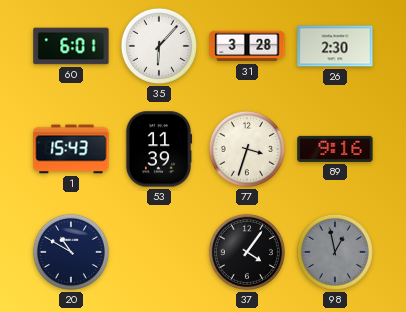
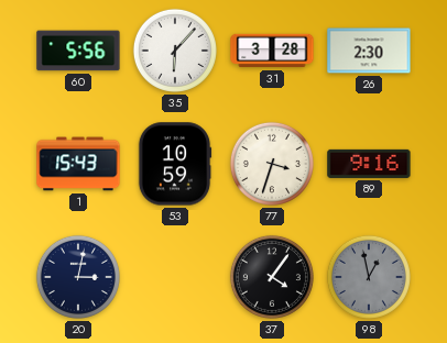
60: 6:01 -> 5:56 (78, 51)
53: 11:39 -> 10:59 (175, 164)
20: 10:50 -> 3:02 (78, 277)
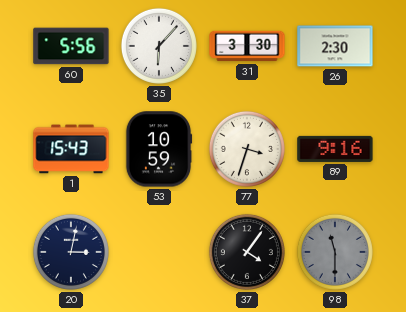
31: 3:28 -> 3:30 (247, 46)
98: 12:58 -> 11:30 (335, 252)
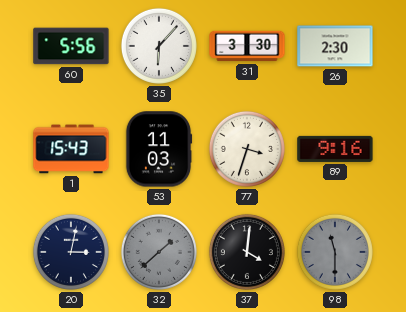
53: 10:59 -> 11:03 (159, 149)
32: none -> 1:38 (159, 252)
37: 4:06 -> 4:01 (247, 252)
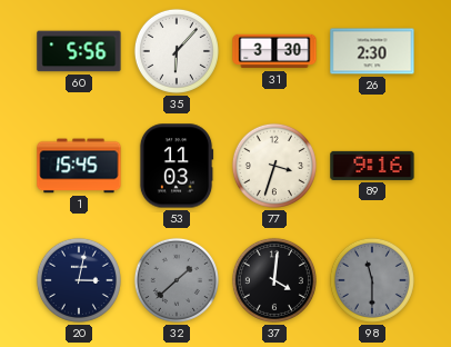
1: 15:43 -> 15:45 (79, 166)
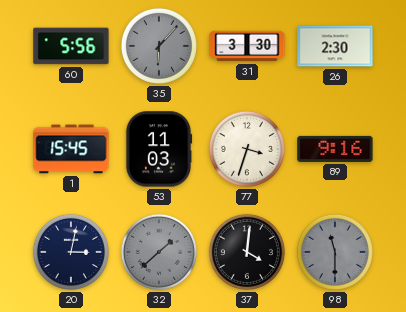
35 dial: white -> grey (159, 46)
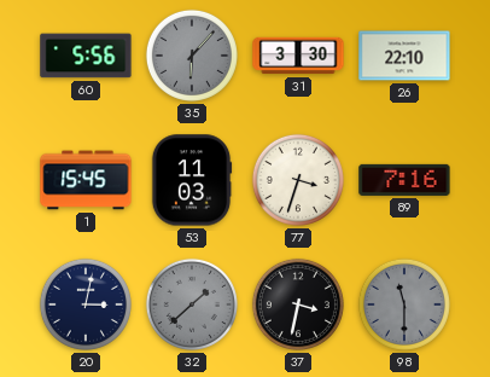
26: 2:30 -> 22:10 (404, 56)
89: 9:16 -> 7:16 (404, 180)
37: 4:01 -> 3:32 (298, 304)
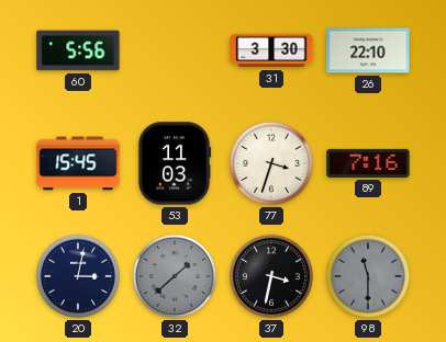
35: 6:07 -> none (192, 56)
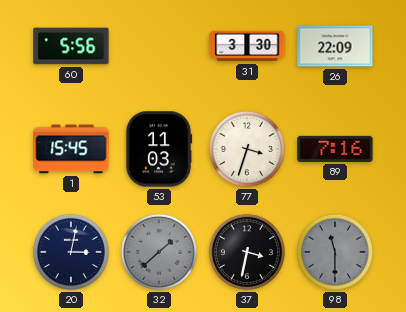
26: 22:10 -> 22:09 (335, 46)
